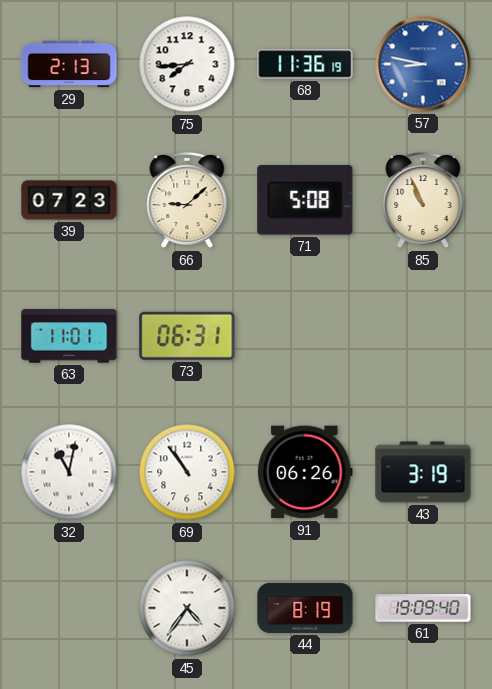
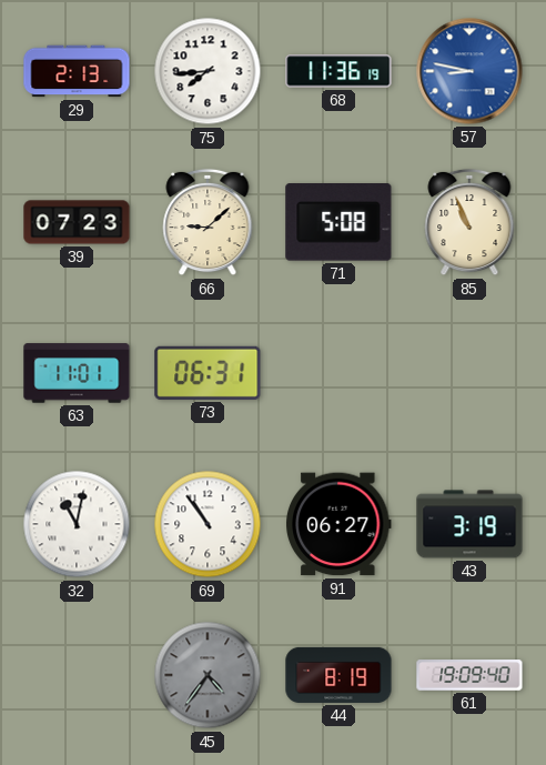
91: 06:26 -> 06:27 (340, 524)
45 dial: white -> grey (208, 675)
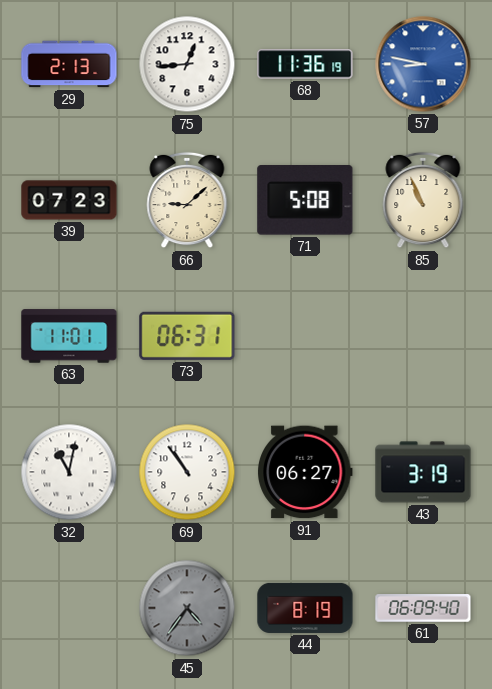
75: 7:44 -> 12:44 (187, 64)
61: 19:09 -> 06:09 (423, 608)
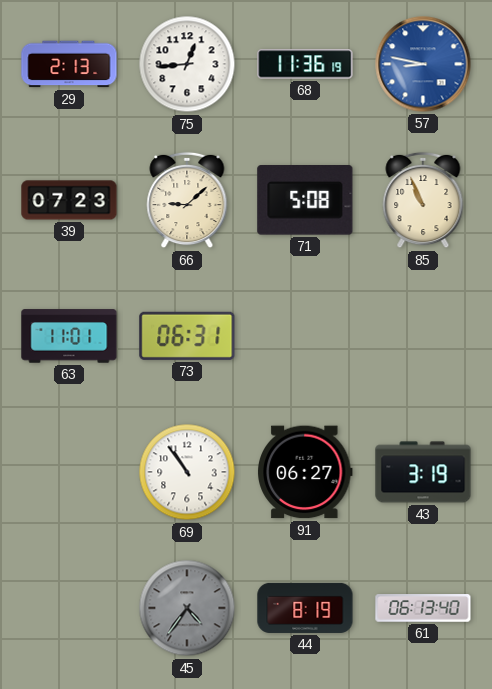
32: 11:02 -> none (69, 472)
61: 06:09 -> 06:13 (423, 608)
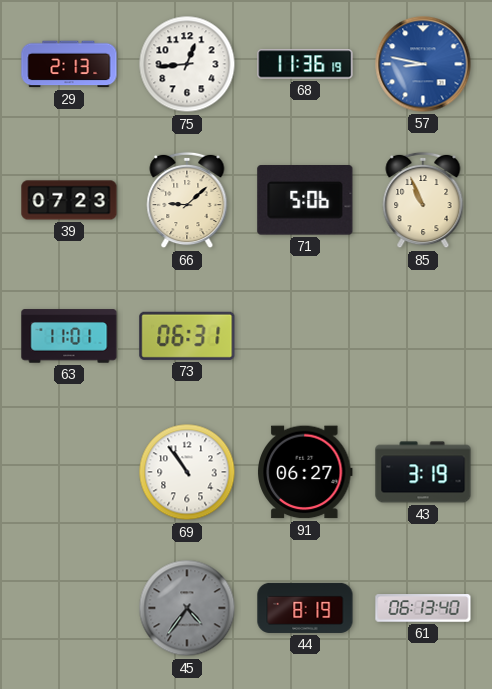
71: 5:08 -> 5:06 (305, 200)
